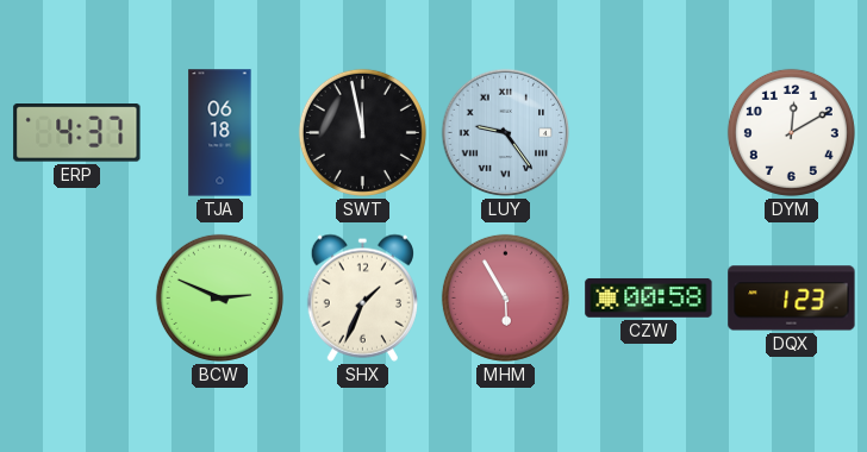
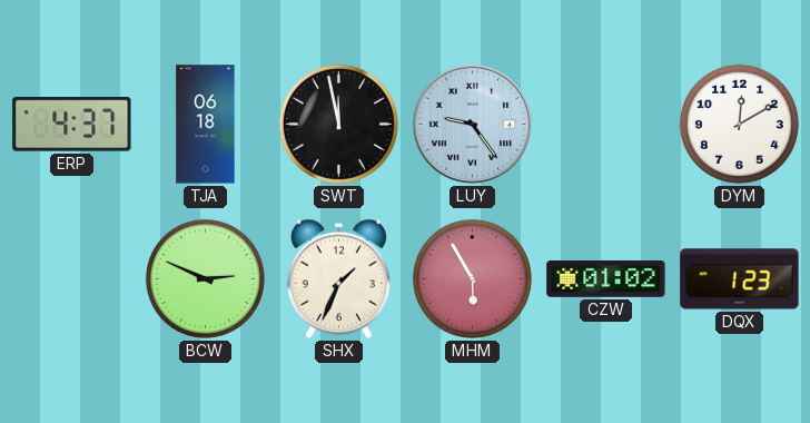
CZW: 00:58 -> 01:02 (606, 278)
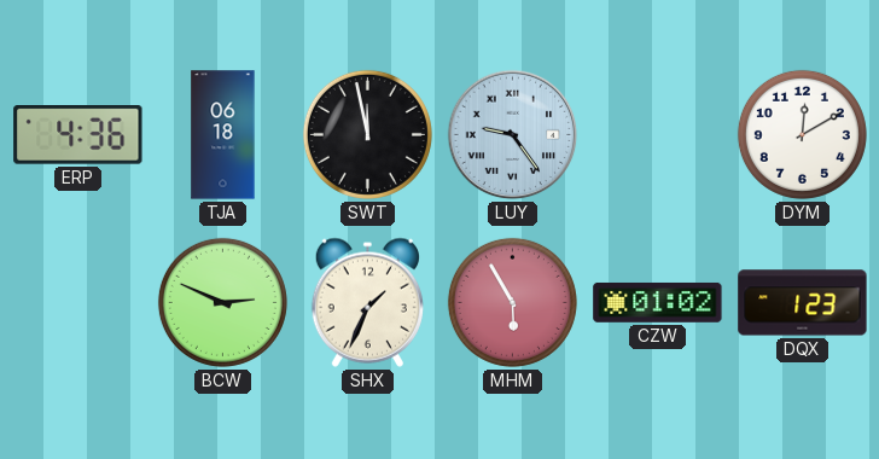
ERP: 4:37 -> 4:36 (78, 135)
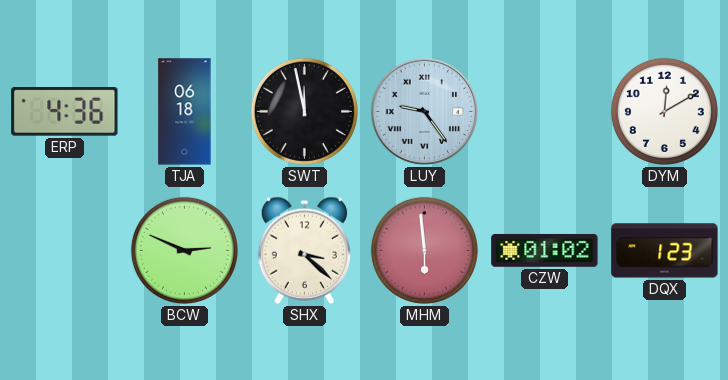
SHX: 1:34 -> 3:22 (304, 250)
MHM: 5:55 -> 5:59 (424, 250)
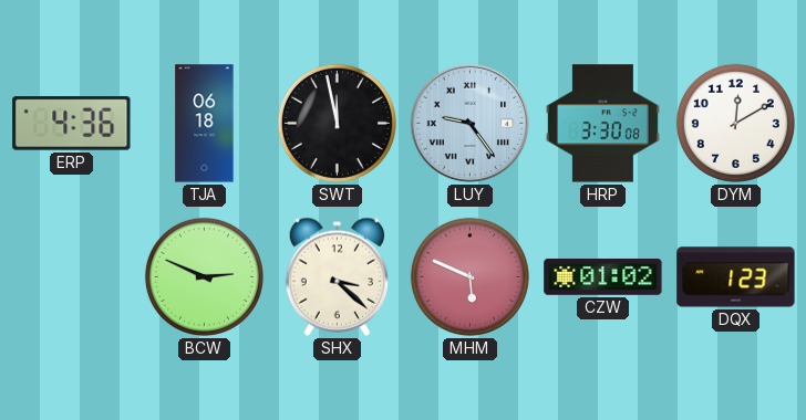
HRP: none -> 3:30 (602, 124)
MHM: 5:59 -> 5:49 (469, 276)
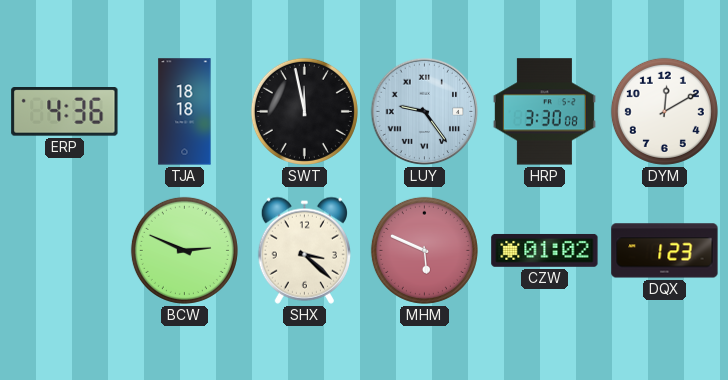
TJA: 06:18 -> 18:18 (185, 112)
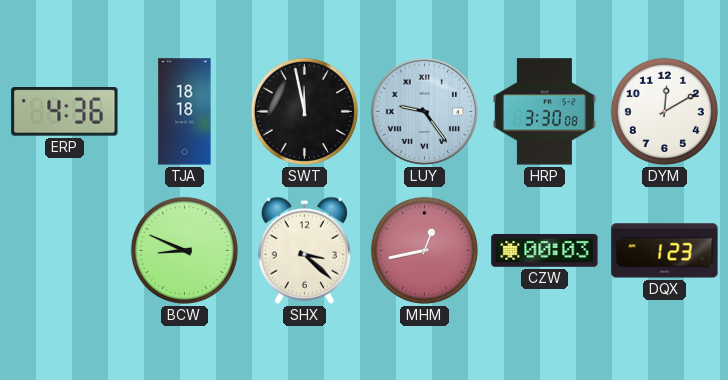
BCW: 2:49 -> 8:49 (184, 250)
MHM: 5:49 -> 12:43 (424, 250)
CZW: 01:02 -> 00:03 (545, 250)
